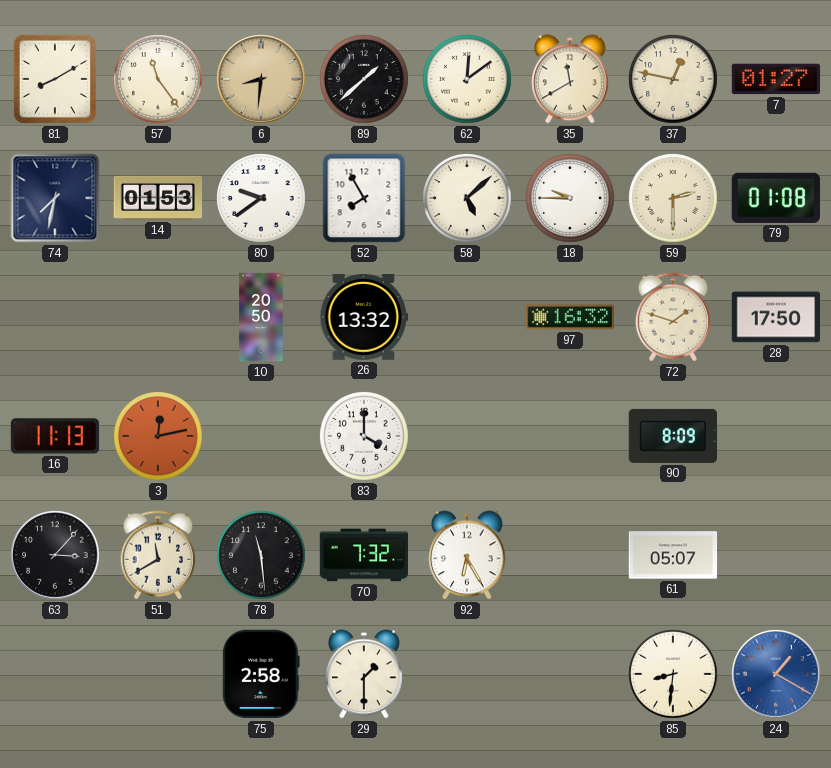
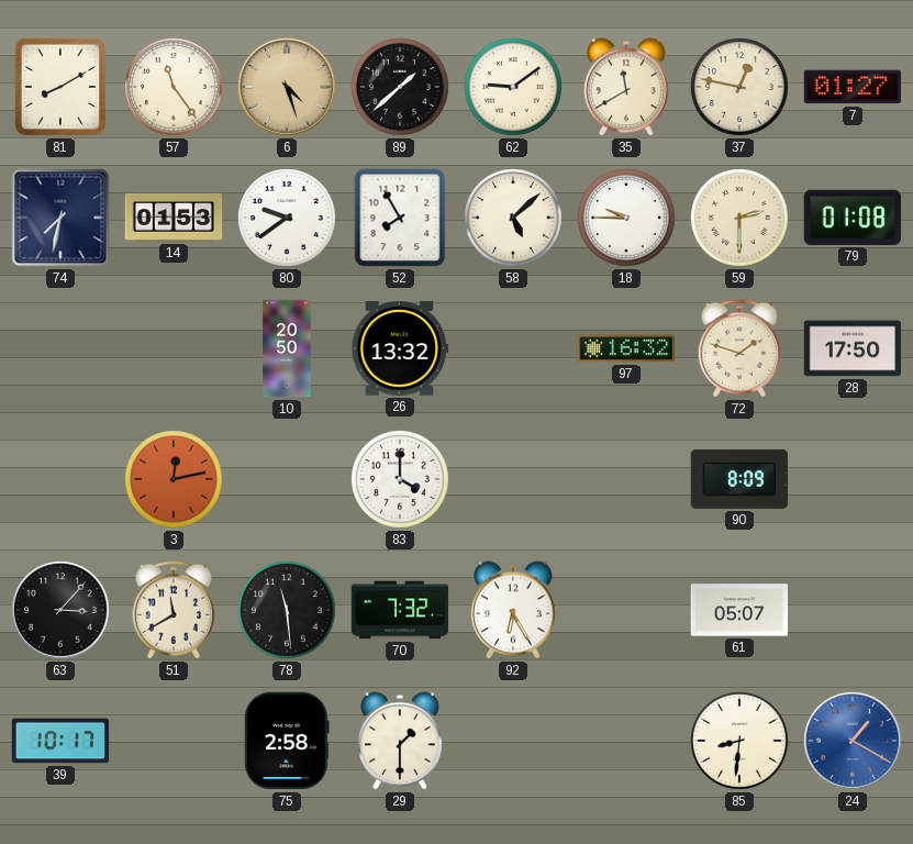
6: 8:31 -> 4:27 (287, 87)
62: 12:09 -> 9:09 (513, 87)
16: 11:13 -> none (55, 436)
39: none -> 10:17 (60, 741)
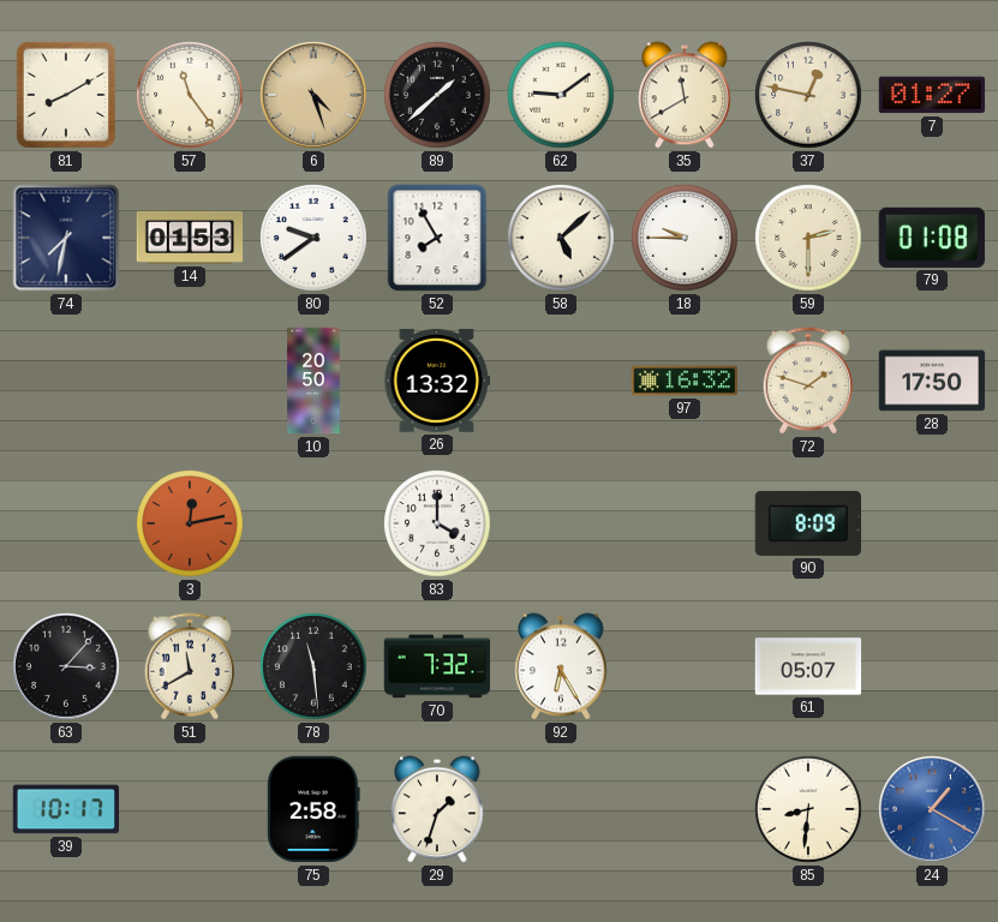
29: 1:30 -> 1:33 (437, 809)
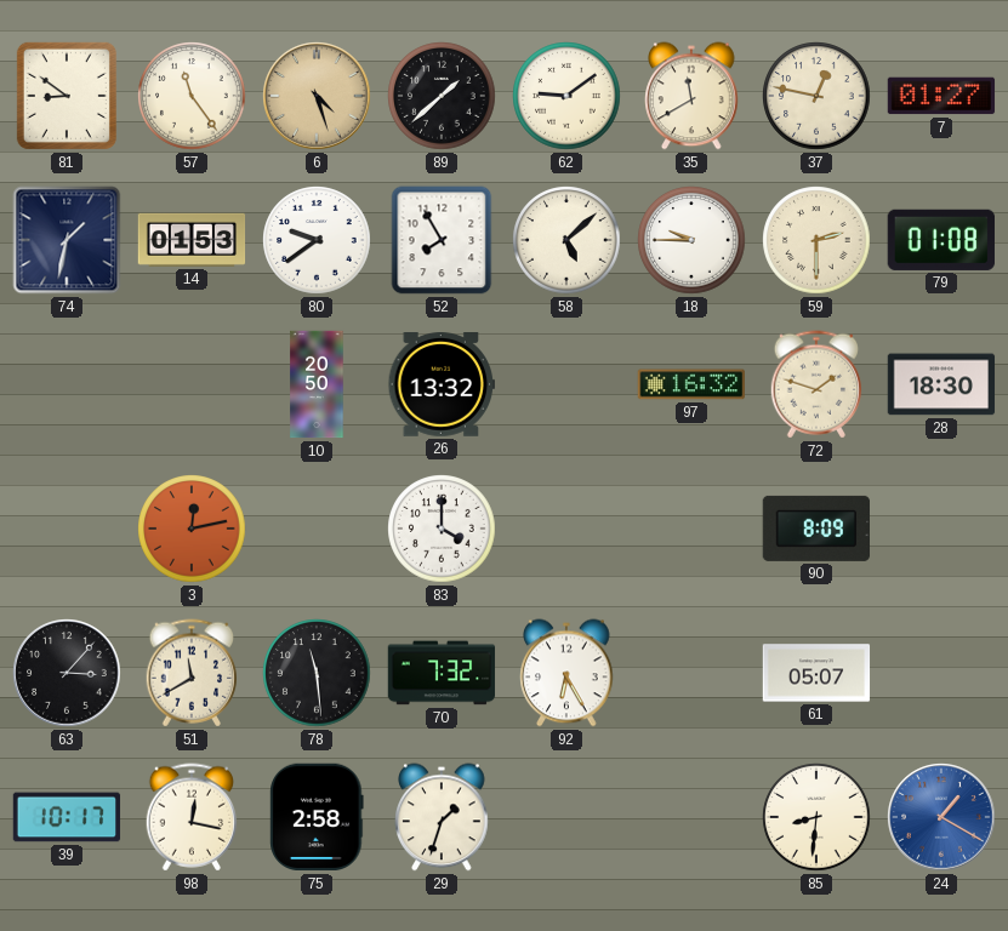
81: 8:10 -> 8:51 (67, 96)
74: 7:32 -> 1:32 (67, 240)
28: 17:50 -> 18:30 (941, 384)
98: none -> 12:17 (192, 817)
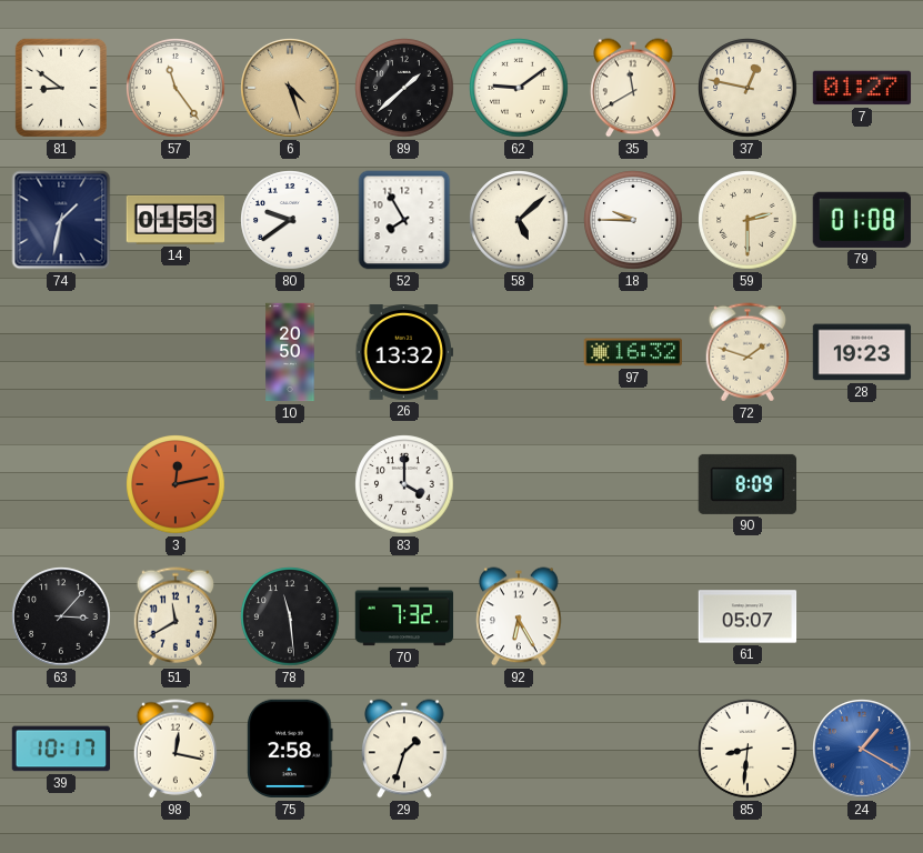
28: 18:30 -> 19:23 (862, 352)
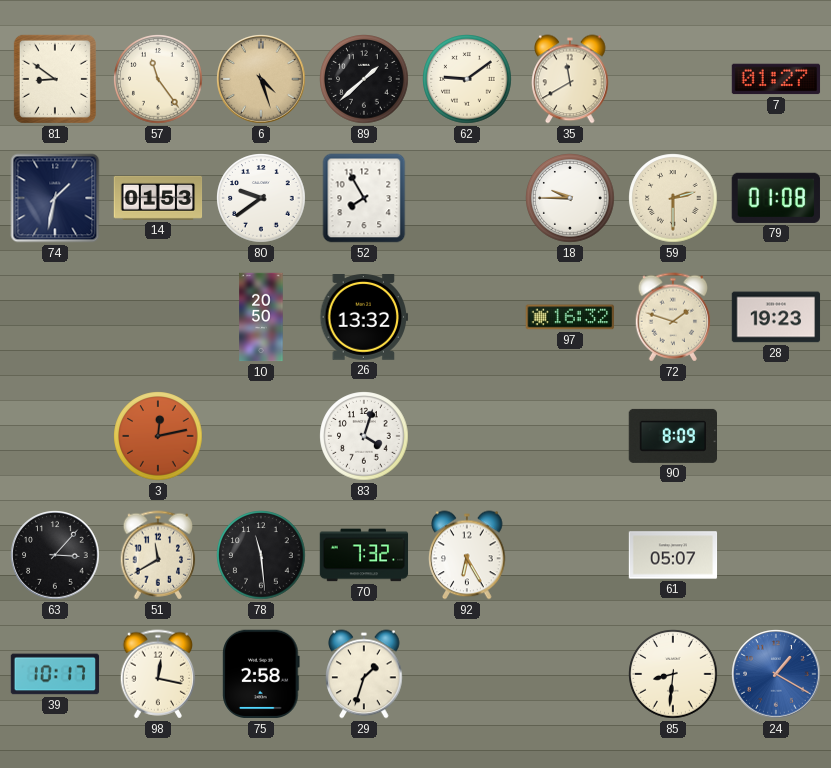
37: 12:47 -> none (748, 88)
58: 5:08 -> none (519, 220)
83: 4:00 -> 4:03 (364, 436)
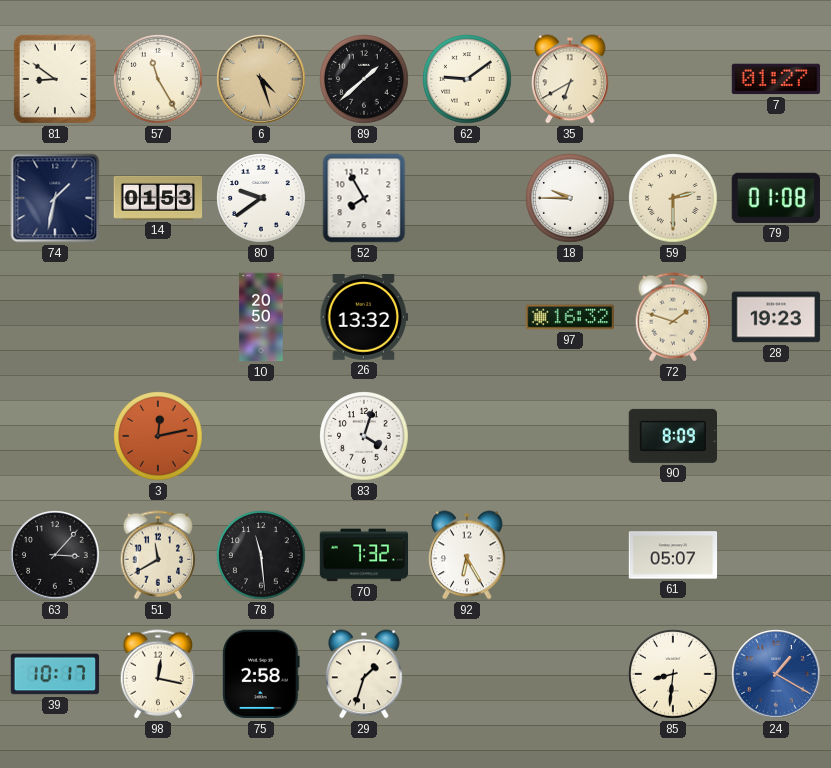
57: 11:24 -> 11:25 (158, 79)
35: 11:40 -> 6:40 (570, 79)
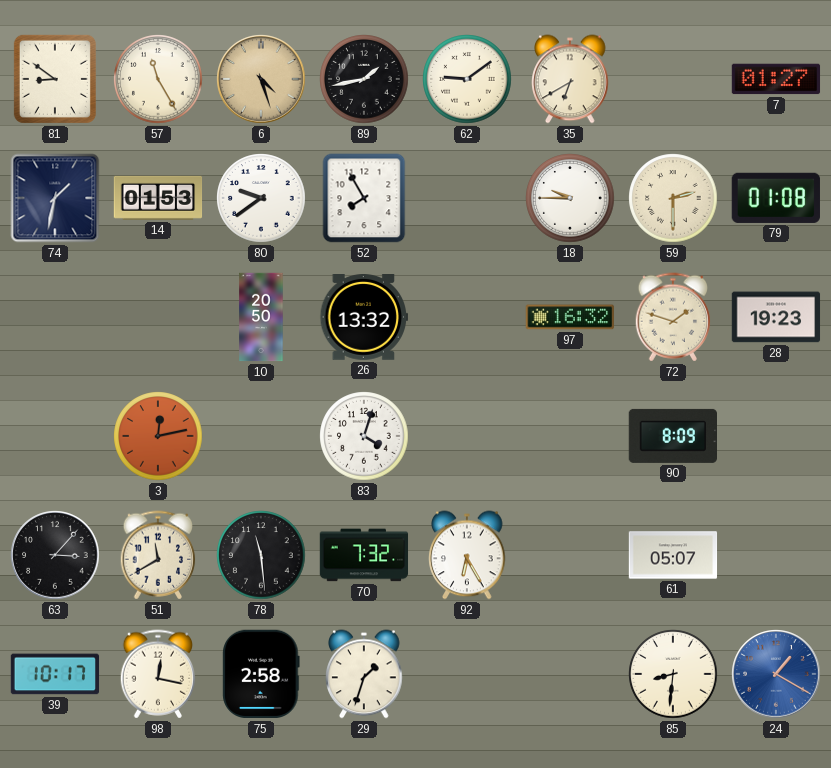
89: 1:38 -> 1:43 (364, 79)
